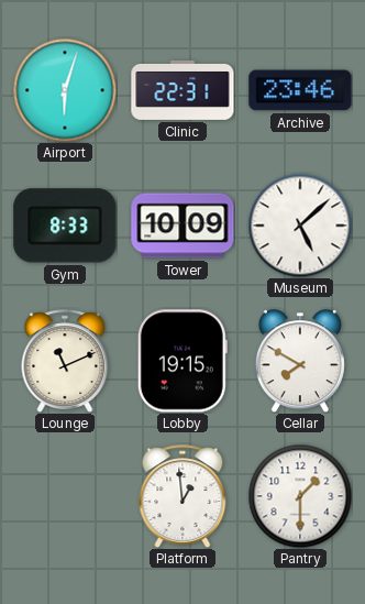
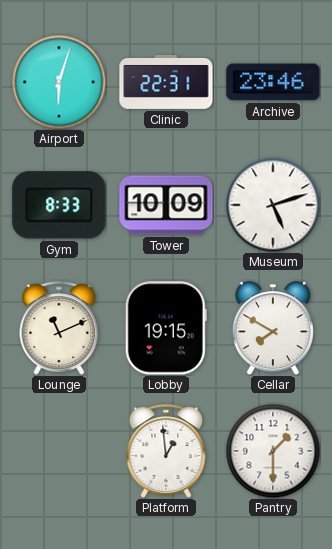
Museum: 5:08 -> 5:12 (273, 205)
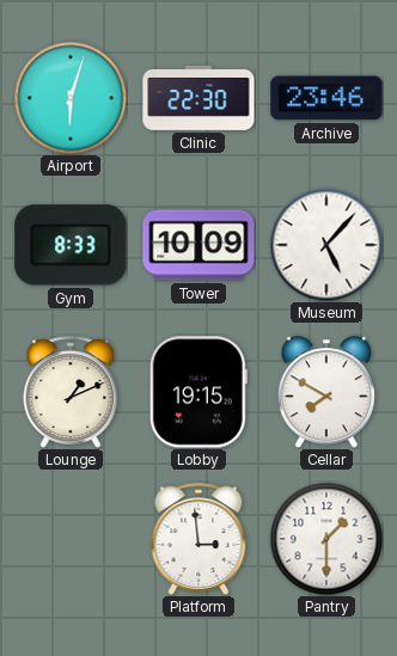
Clinic: 22:31 -> 22:30 (198, 98)
Museum: 5:12 -> 5:07 (326, 245)
Lounge: 11:11 -> 1:11 (71, 392)
Platform: 12:59 -> 2:59 (198, 539)
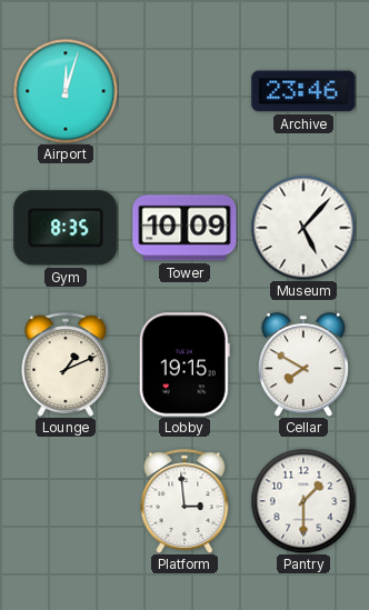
Airport: 6:03 -> 12:03 (66, 91)
Clinic: 22:30 -> none (198, 98)
Gym: 8:33 -> 8:35 (66, 228)
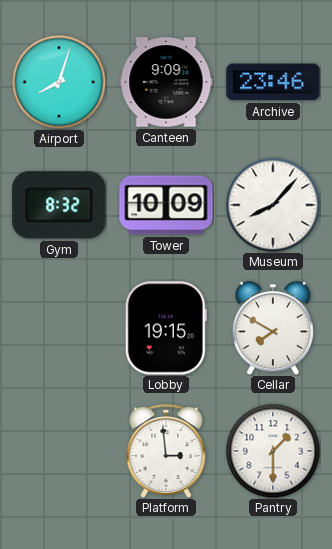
Airport: 12:03 -> 8:03 (59, 82)
Canteen: none -> 9:09 (166, 82)
Gym: 8:35 -> 8:32 (59, 205)
Museum: 5:07 -> 8:07 (273, 205)
Lounge: 1:11 -> none (66, 364)
